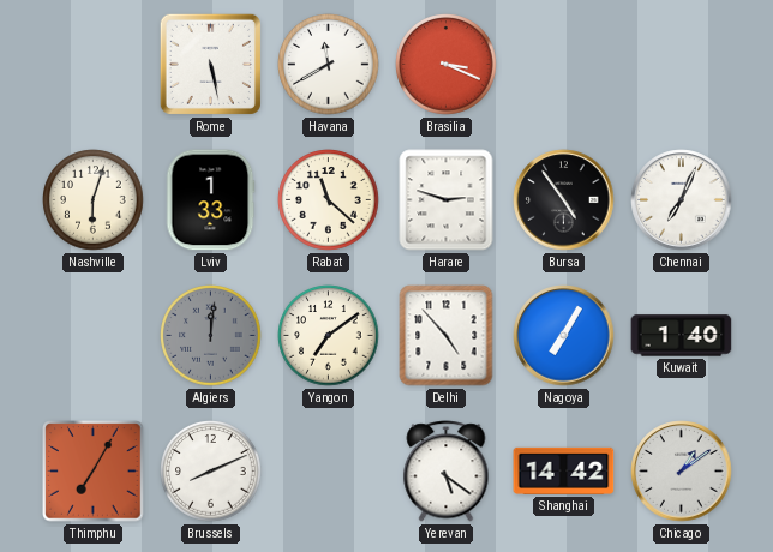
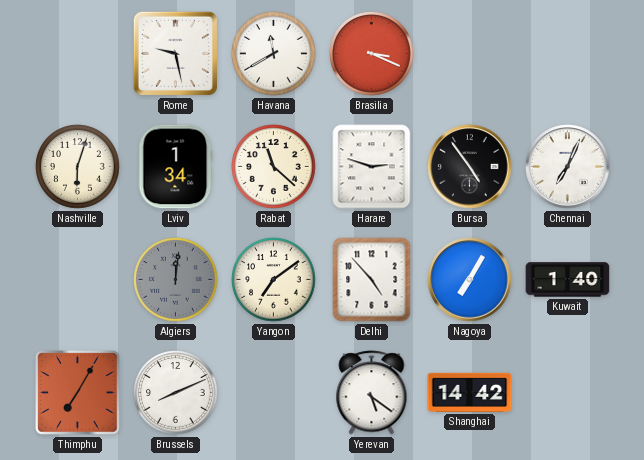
Rome: 5:28 -> 9:28 (175, 53)
Lviv: 1:33 -> 1:34 (175, 167)
Chicago: 1:09 -> none (682, 472)
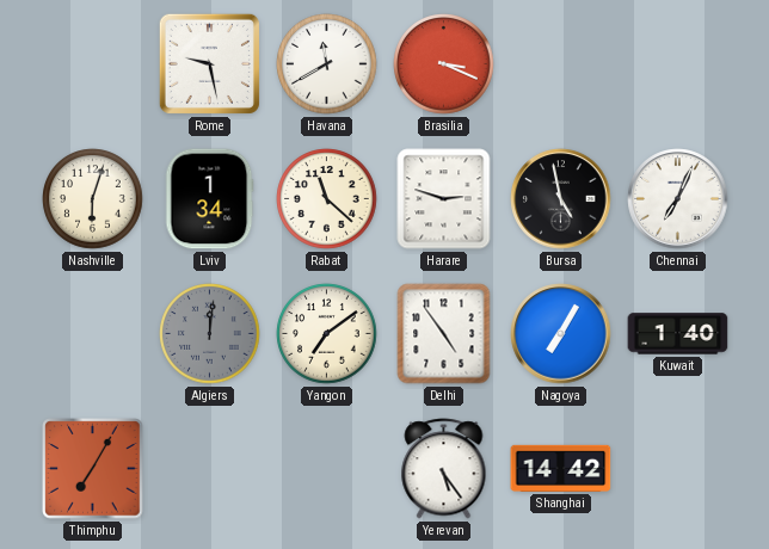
Bursa: 4:54 -> 4:58 (561, 199)
Delhi: 4:53 -> 4:54 (444, 334)
Brussels: 8:11 -> none (176, 393)
Yerevan: 5:21 -> 5:24 (444, 469)
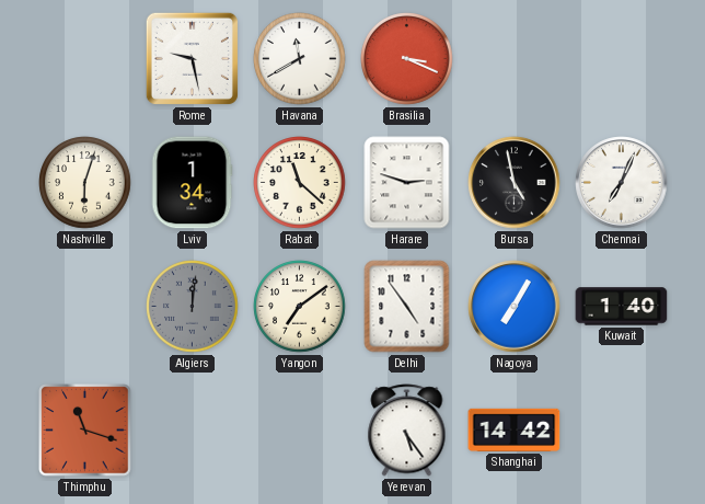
Thimphu: 7:05 -> 11:18 (85, 431)
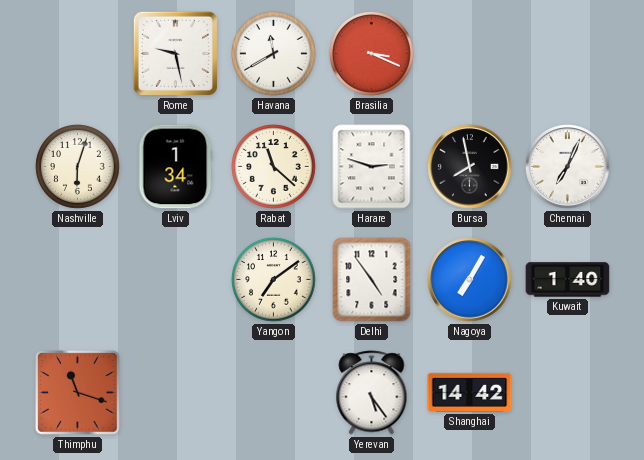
Bursa: 4:58 -> 7:58 (470, 167)
Algiers: 12:01 -> none (193, 307)
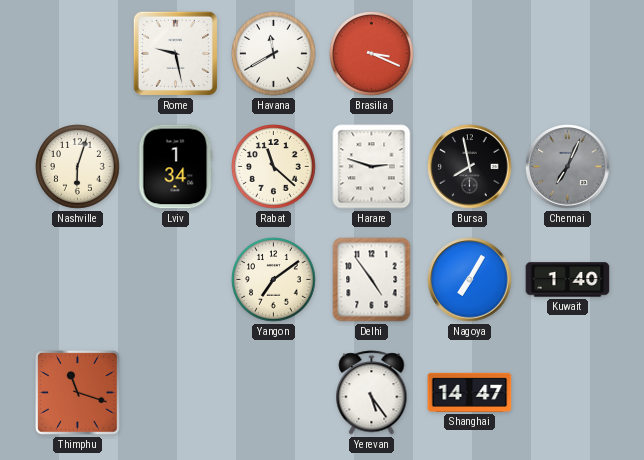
Chennai dial: white -> grey (568, 167)
Shanghai: 14:42 -> 14:47 (470, 392)
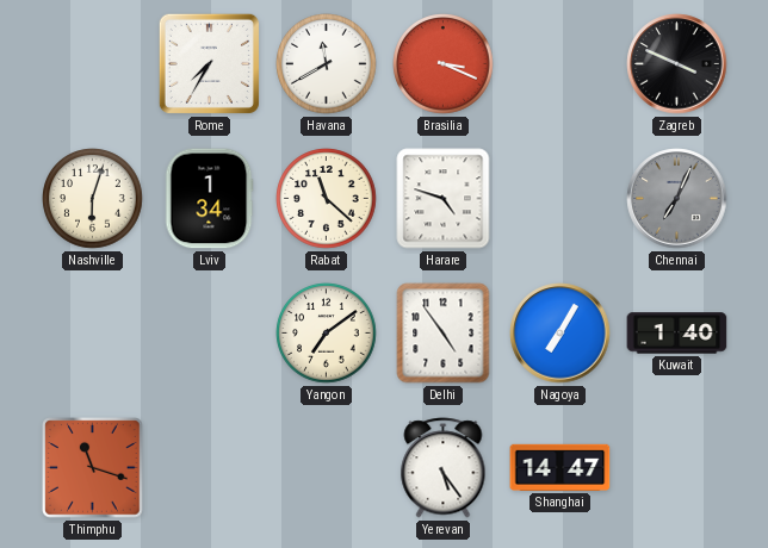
Rome: 9:28 -> 7:35 (209, 63)
Zagreb: none -> 3:49 (677, 64)
Harare: 2:48 -> 4:48 (444, 199)
Bursa: 7:58 -> none (470, 167)
